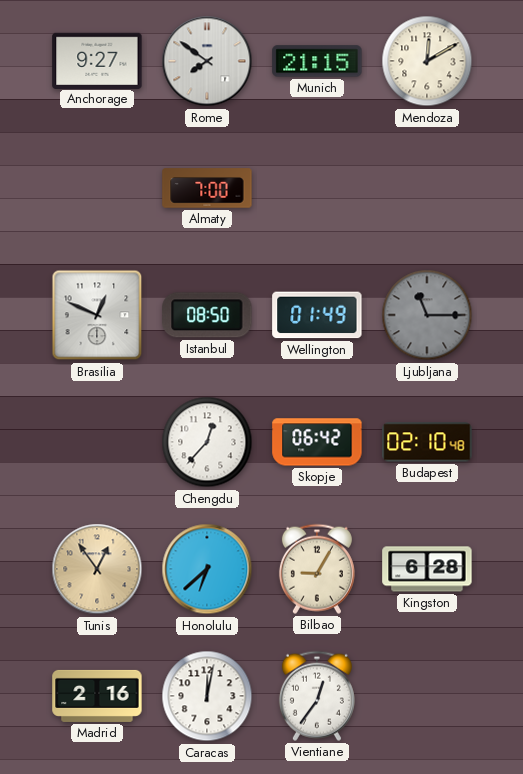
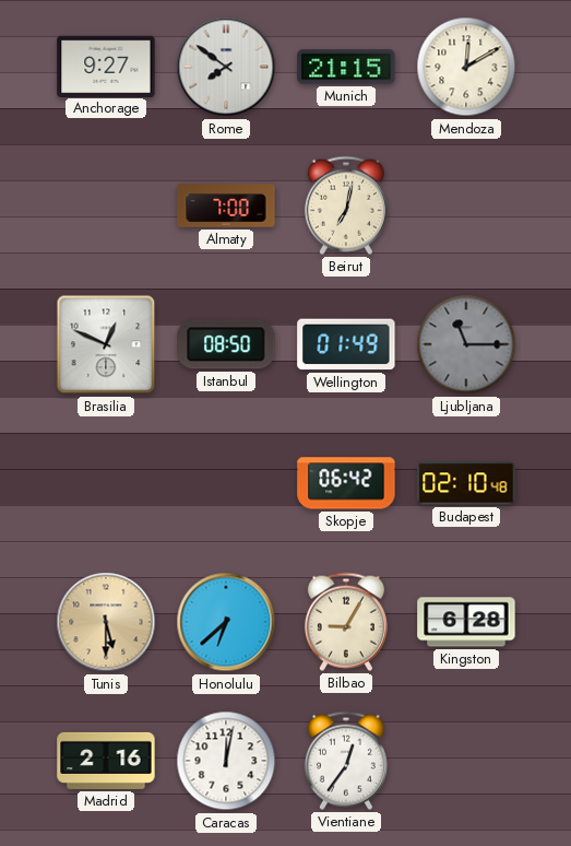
Beirut: none -> 7:02 (346, 205)
Chengdu: 12:37 -> none (207, 442)
Tunis: 12:54 -> 5:30 (106, 622)
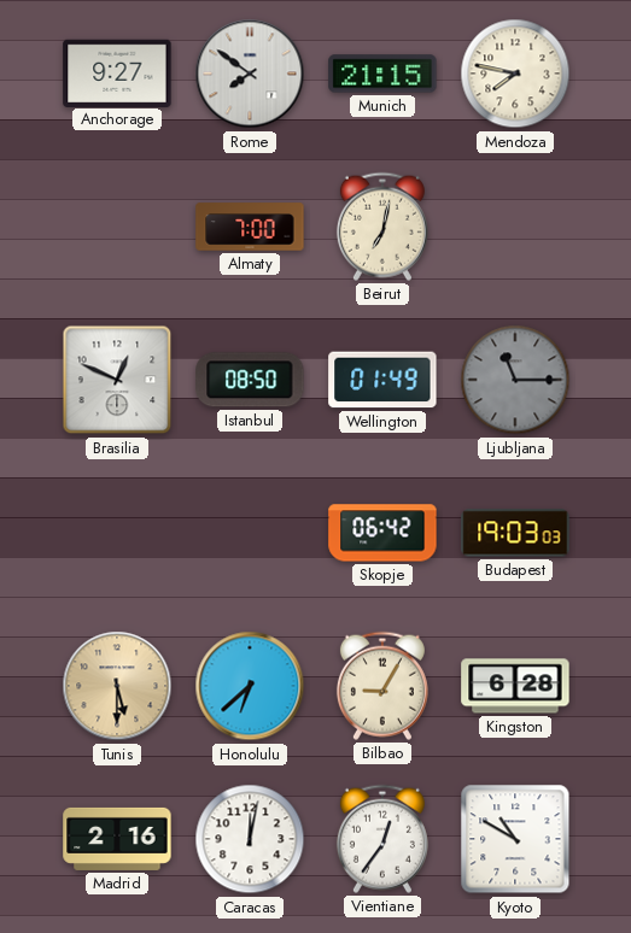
Mendoza: 12:10 -> 7:47 (515, 74)
Budapest: 02:10 -> 19:03 (515, 533)
Kyoto: none -> 10:50 (515, 839)
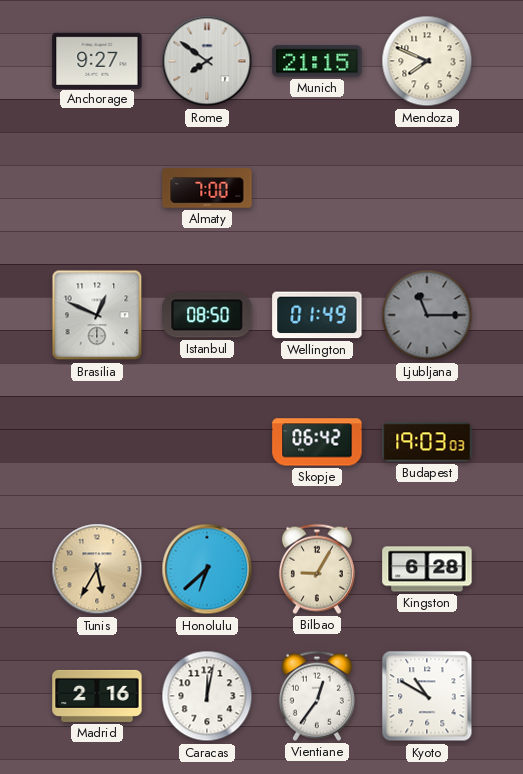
Mendoza: 7:47 -> 7:49 (427, 61)
Beirut: 7:02 -> none (382, 227)
Tunis: 5:30 -> 5:35 (97, 569)
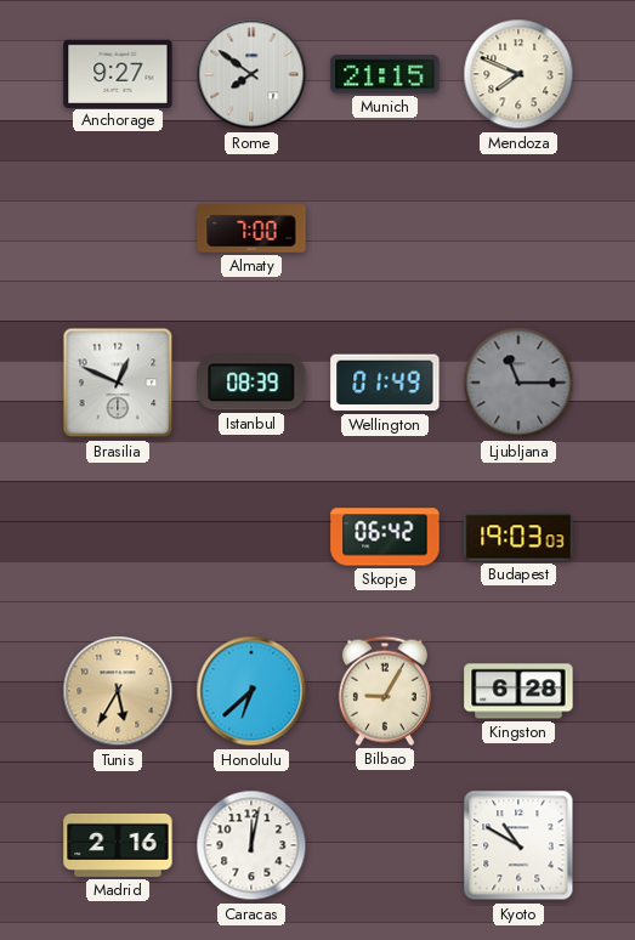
Istanbul: 08:50 -> 08:39 (251, 383)
Vientiane: 12:36 -> none (317, 696)
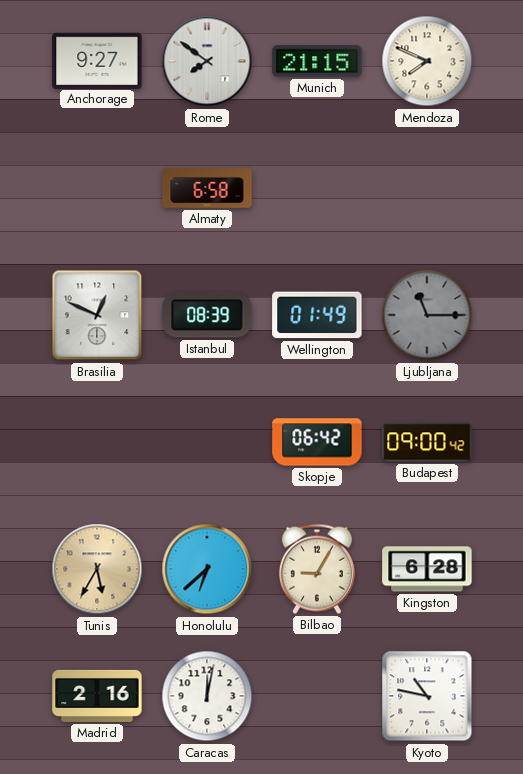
Almaty: 7:00 -> 6:58 (207, 188)
Budapest: 19:03 -> 09:00 (427, 442)
Kyoto: 10:50 -> 10:47 (427, 696)
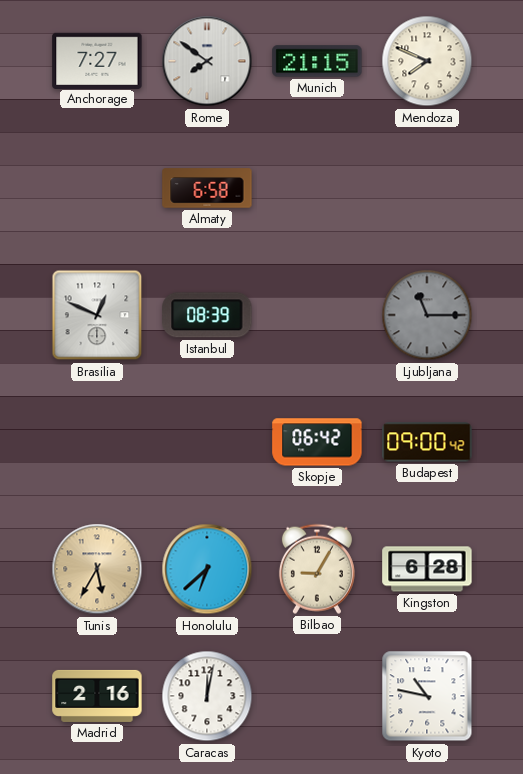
Anchorage: 9:27 -> 7:27 (97, 60)
Wellington: 01:49 -> none (317, 315)
